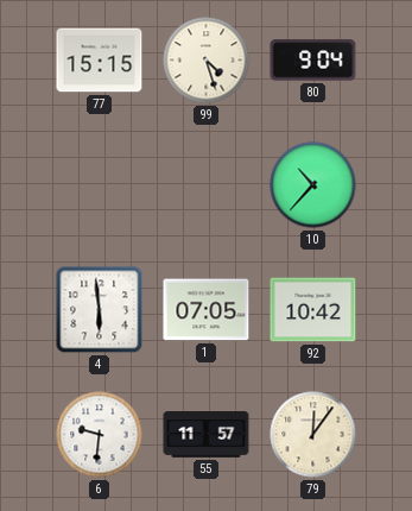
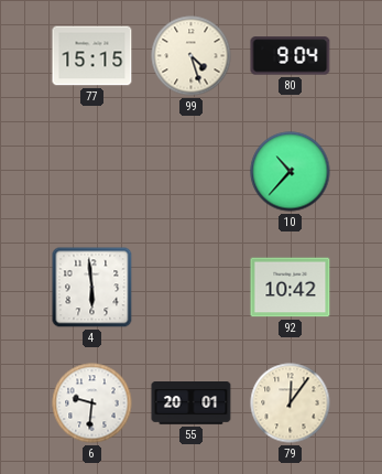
1: 07:05 -> none (207, 310)
55: 11:57 -> 20:01 (192, 403)
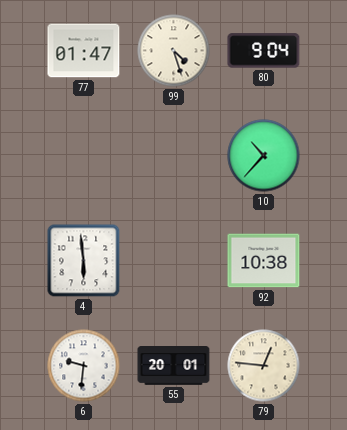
77: 15:15 -> 01:47 (84, 51)
92: 10:42 -> 10:38 (264, 261)
79: 12:06 -> 12:46 (264, 366)
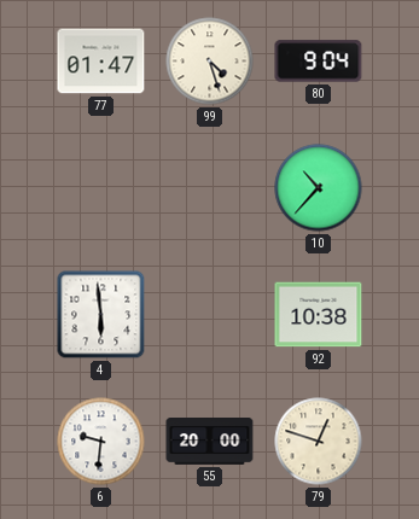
55: 20:01 -> 20:00 (210, 442)
79: 12:46 -> 12:48 (319, 442)
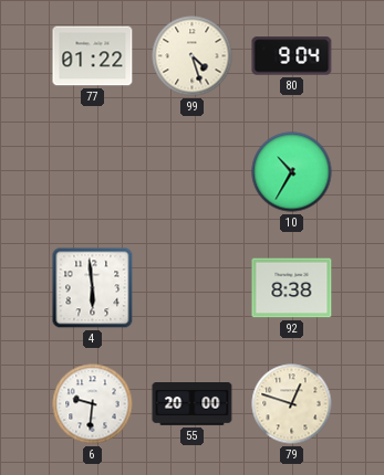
77: 01:47 -> 01:22 (93, 56)
10: 10:37 -> 10:35 (292, 172)
92: 10:38 -> 8:38 (292, 288)
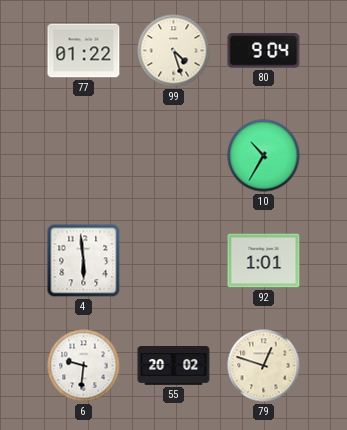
92: 8:38 -> 1:01 (264, 261)
55: 20:00 -> 20:02 (174, 366)
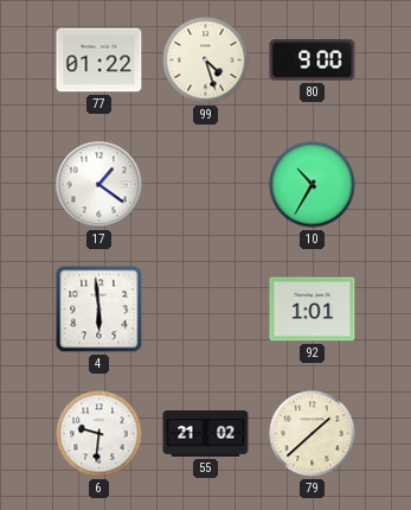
80: 9:04 -> 9:00 (313, 60)
17: none -> 1:21 (99, 185)
55: 20:02 -> 21:02 (206, 434)
79: 12:48 -> 1:38 (313, 434)
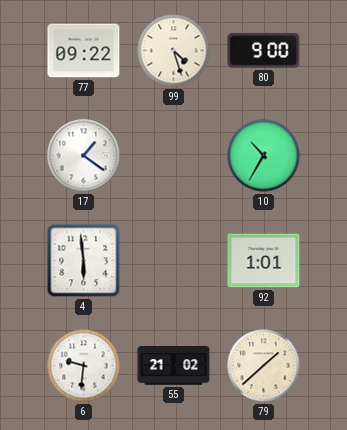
77: 01:22 -> 09:22 (84, 51)
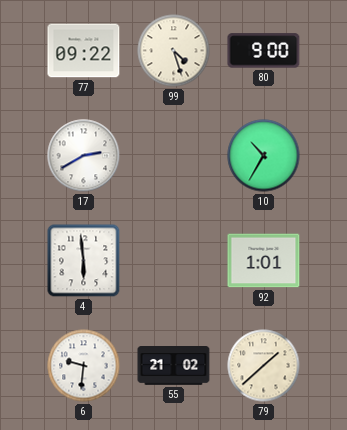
17: 1:21 -> 2:40 (84, 156)
